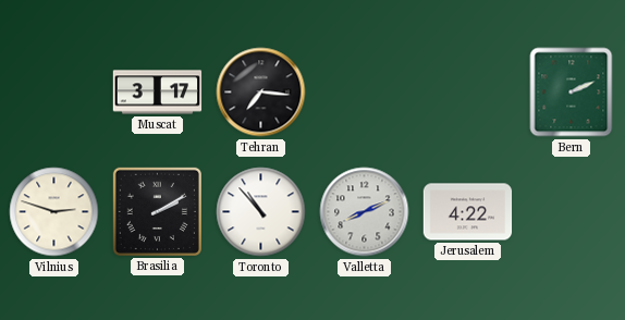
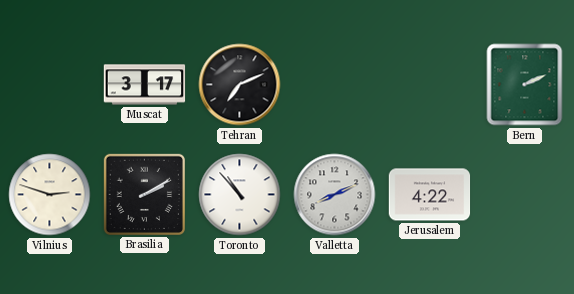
Tehran: 7:16 -> 7:11 (240, 85)
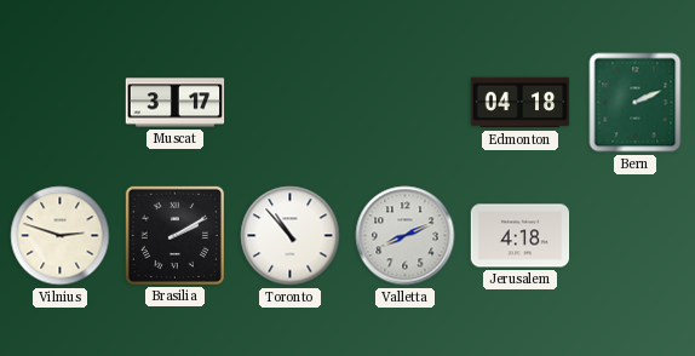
Tehran: 7:11 -> none (240, 85)
Edmonton: none -> 04:18 (521, 103)
Jerusalem: 4:22 -> 4:18 (521, 236)
